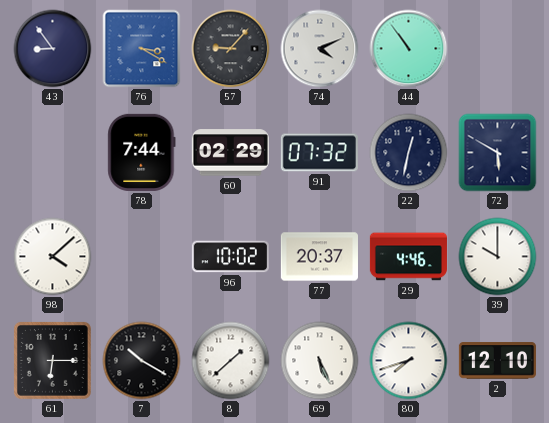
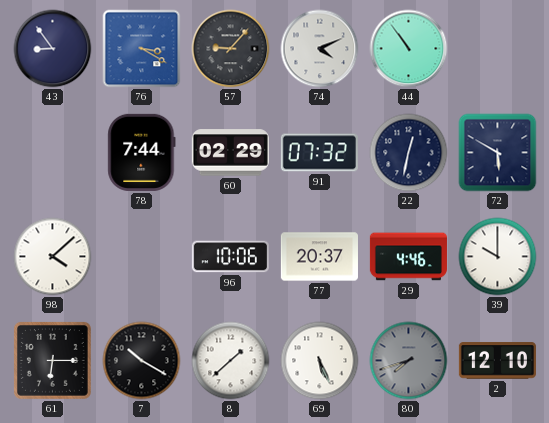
96: 10:02 -> 10:06 (230, 257)
80 dial: white -> grey (409, 361)
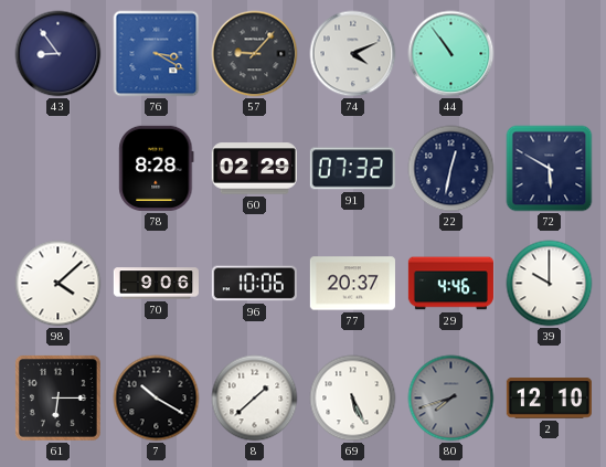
78: 7:44 -> 8:28 (157, 168)
70: none -> 9:06 (156, 284)
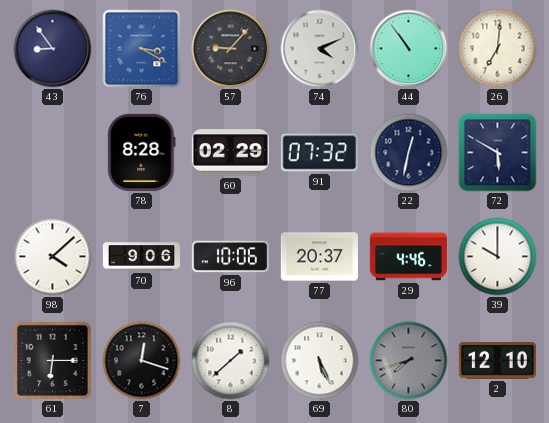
26: none -> 7:01 (498, 49)
7: 10:20 -> 12:18 (142, 361)
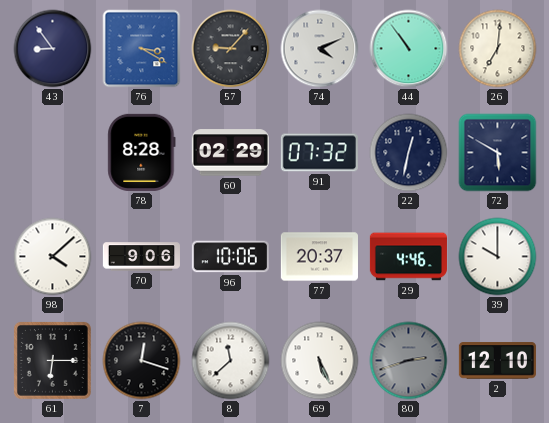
8: 1:38 -> 11:38 (231, 361)
80: 7:42 -> 2:42 (409, 361)
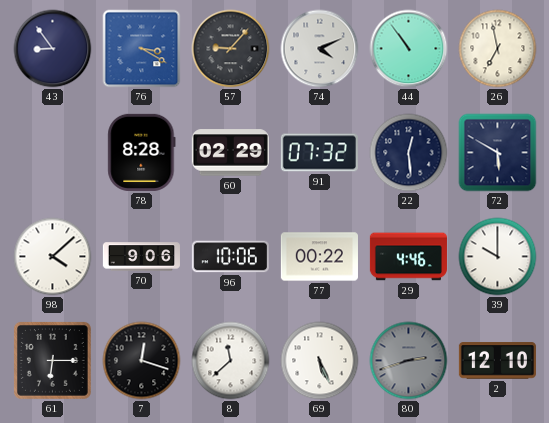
26: 7:01 -> 6:58 (498, 49)
22: 12:32 -> 12:29 (409, 153)
77: 20:37 -> 00:22 (319, 257)
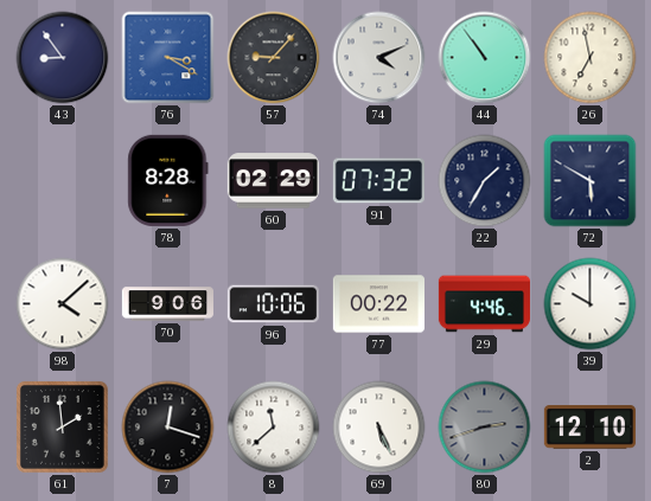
22: 12:29 -> 1:35 (485, 181)
61: 6:15 -> 1:59 (62, 426)
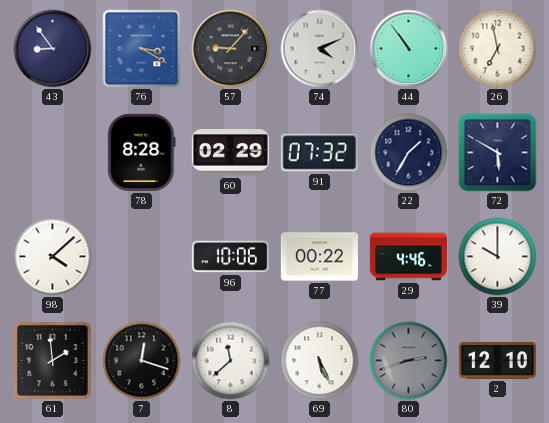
70: 9:06 -> none (167, 304)
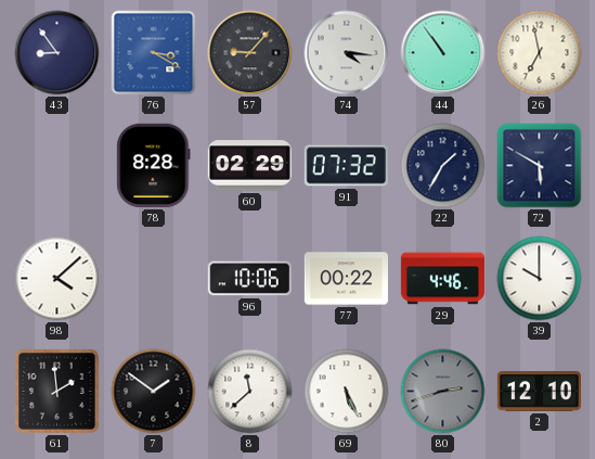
74: 4:11 -> 4:16 (347, 53)
7: 12:18 -> 1:51 (154, 392)
